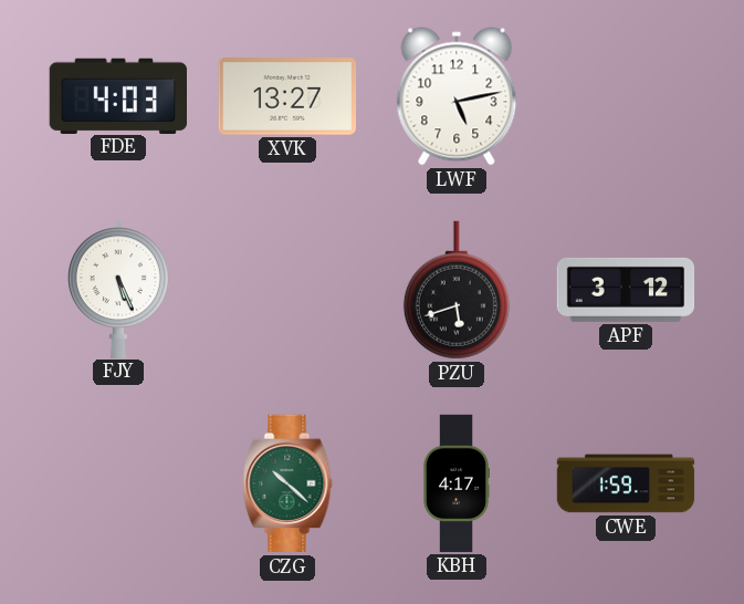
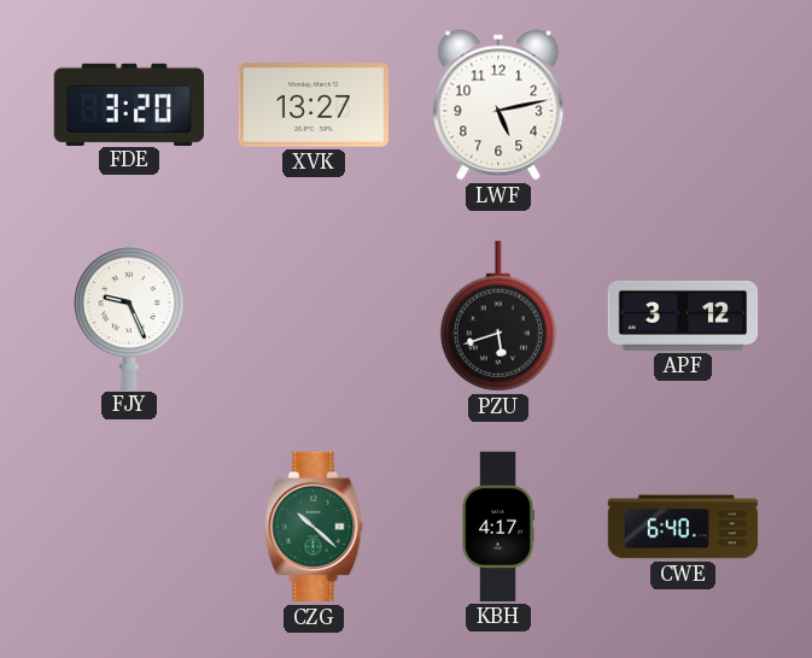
FDE: 4:03 -> 3:20 (128, 104)
FJY: 5:26 -> 9:26 (129, 315)
CWE: 1:59 -> 6:40 (683, 527)
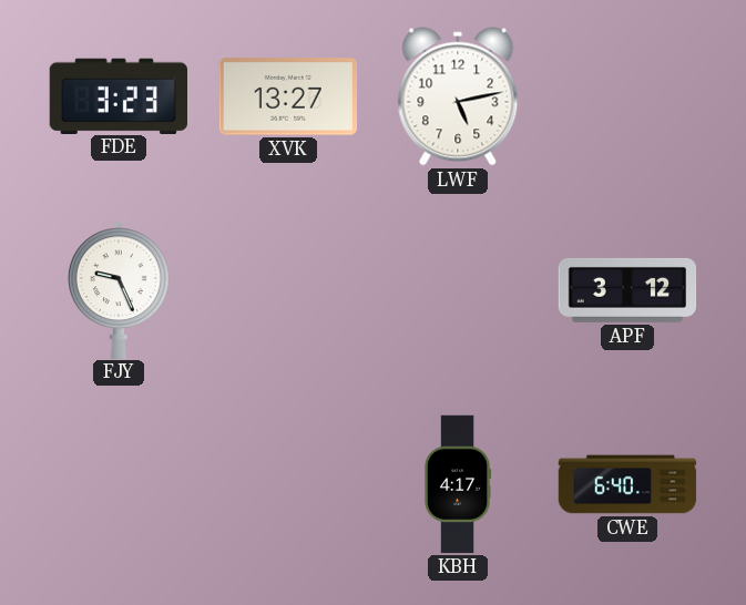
FDE: 3:20 -> 3:23 (117, 95)
PZU: 5:42 -> none (498, 316)
CZG: 10:22 -> none (314, 527)
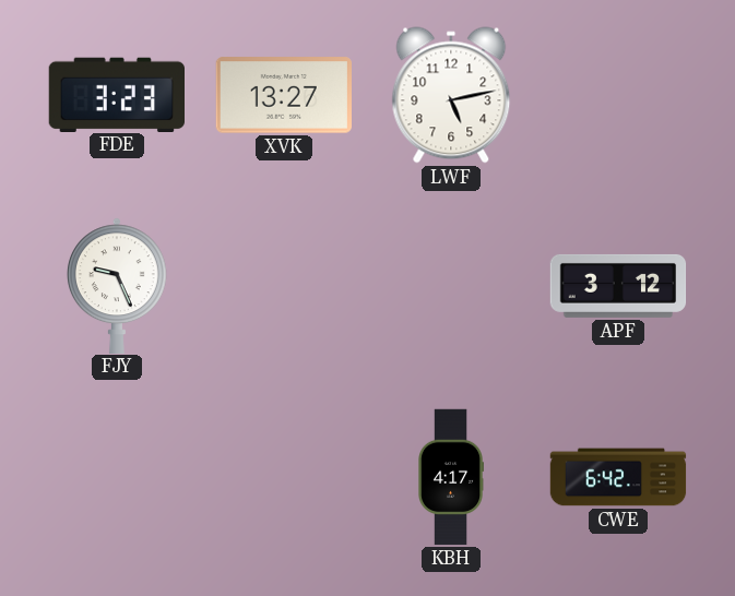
CWE: 6:40 -> 6:42 (618, 477)
